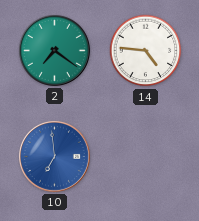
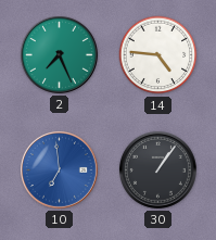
2: 7:21 -> 7:26 (59, 54)
30: none -> 1:06 (157, 169)
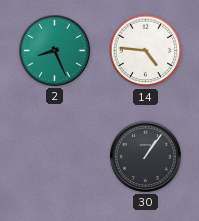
2: 7:26 -> 8:26 (54, 50)
10: 6:59 -> none (59, 169)
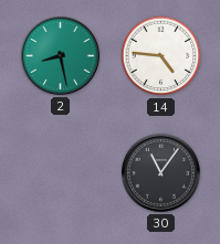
2: 8:26 -> 8:28 (60, 55)
30: 1:06 -> 11:06 (160, 172)
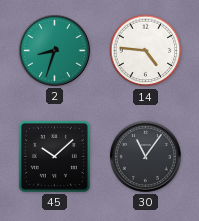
2: 8:28 -> 8:33 (54, 50)
45: none -> 10:08 (54, 156)
